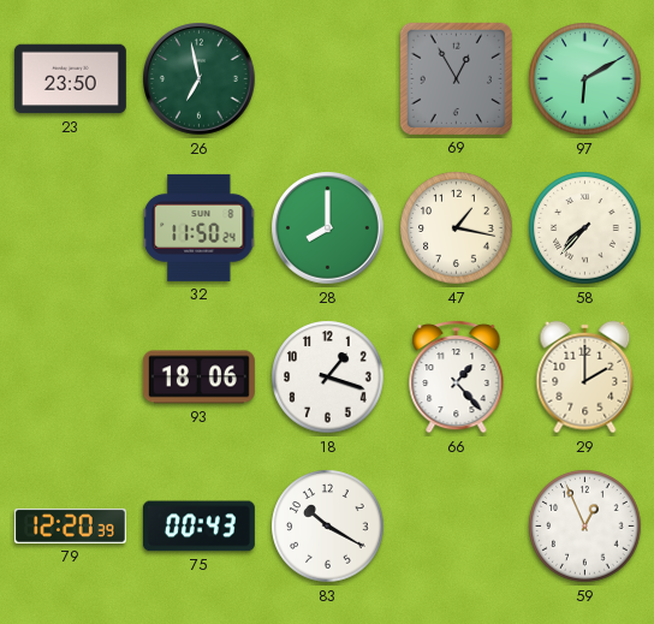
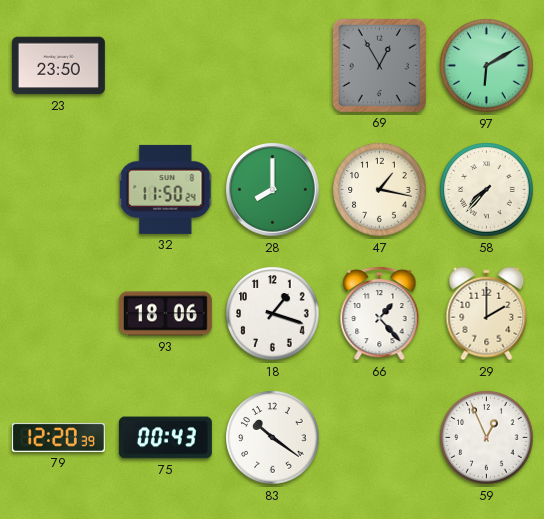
26: 6:58 -> none (200, 79)
83: 10:20 -> 10:21 (273, 438)
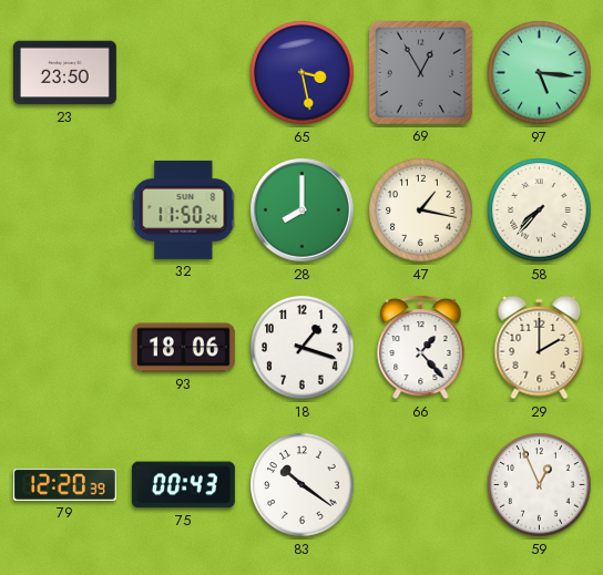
65: none -> 3:28 (303, 73)
97: 6:10 -> 5:16 (540, 73)
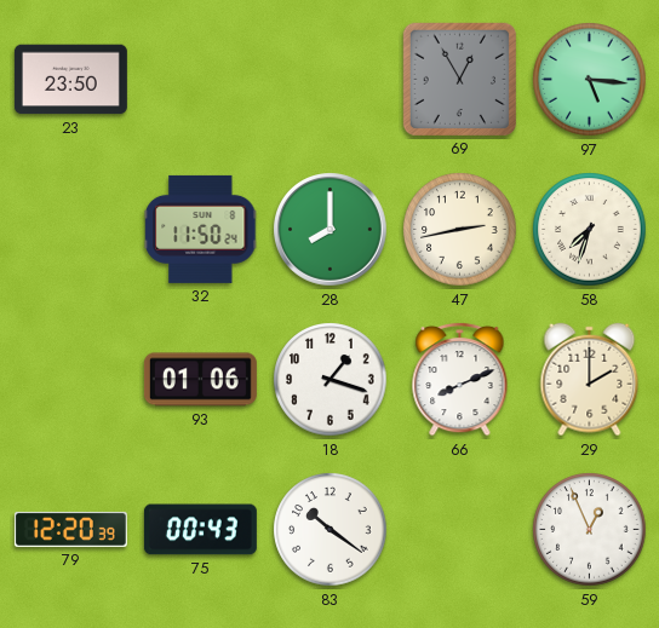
65: 3:28 -> none (303, 73)
47: 1:17 -> 2:43 (460, 230)
58: 7:37 -> 7:33 (590, 230)
93: 18:06 -> 01:06 (200, 380)
66: 1:23 -> 8:11 (460, 379)
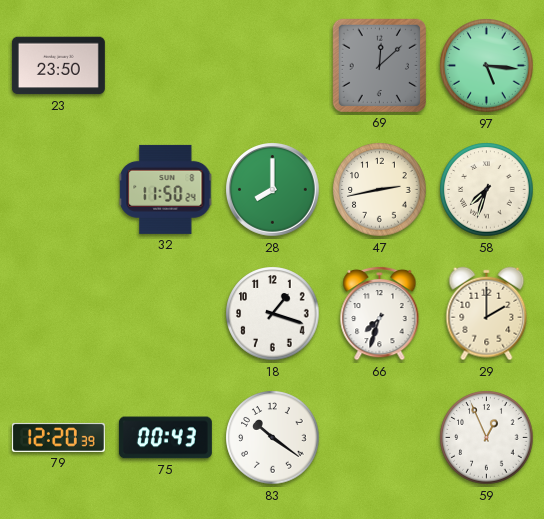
69: 12:55 -> 12:08 (379, 65)
93: 01:06 -> none (200, 380)
66: 8:11 -> 7:33 (380, 313)
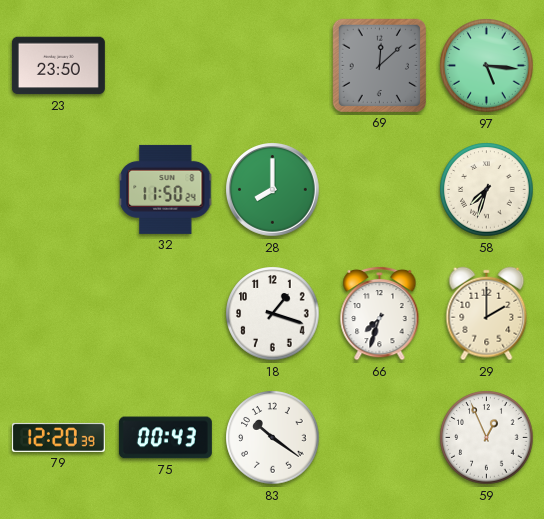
47: 2:43 -> none (380, 190)
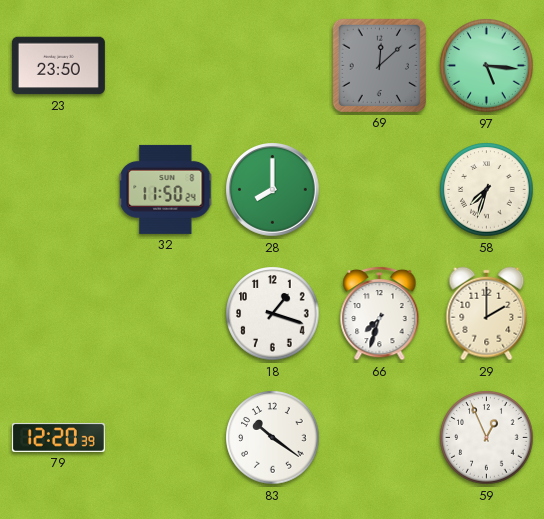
75: 00:43 -> none (165, 438)
